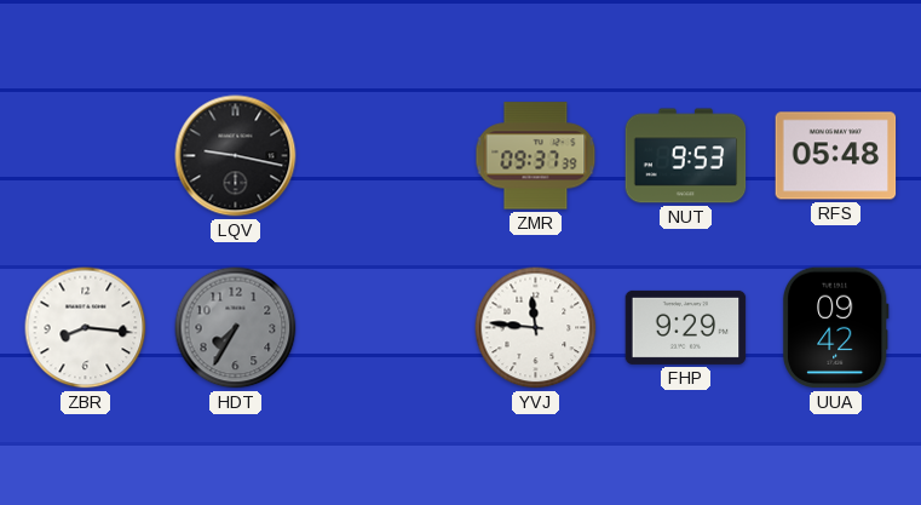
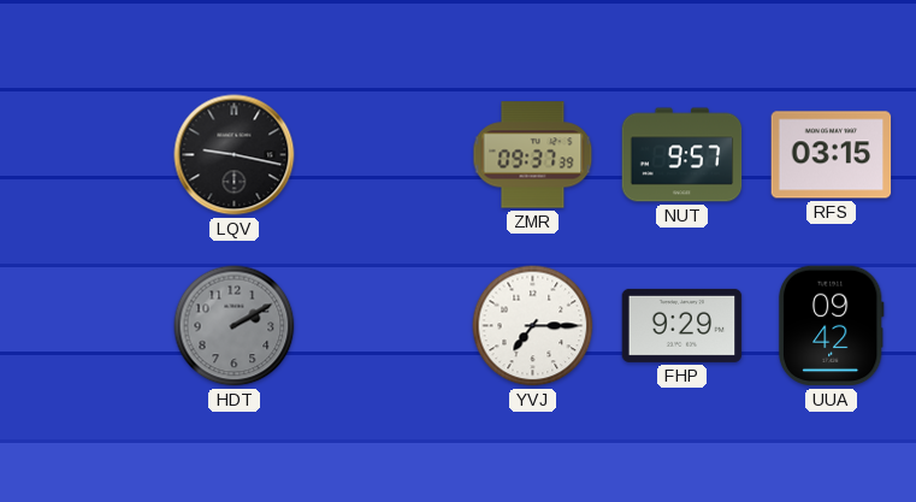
NUT: 9:53 -> 9:57 (682, 155)
RFS: 05:48 -> 03:15 (832, 155)
ZBR: 8:16 -> none (86, 328)
HDT: 7:35 -> 2:10 (235, 326)
YVJ: 11:46 -> 7:15 (533, 326)
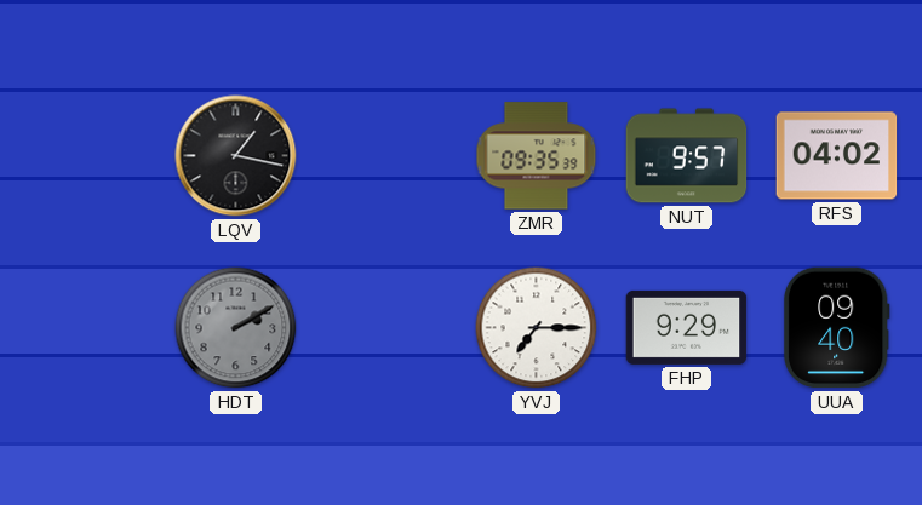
LQV: 9:17 -> 1:17 (236, 156)
ZMR: 09:37 -> 09:35 (537, 156)
RFS: 03:15 -> 04:02 (837, 156)
UUA: 09:42 -> 09:40 (836, 328)
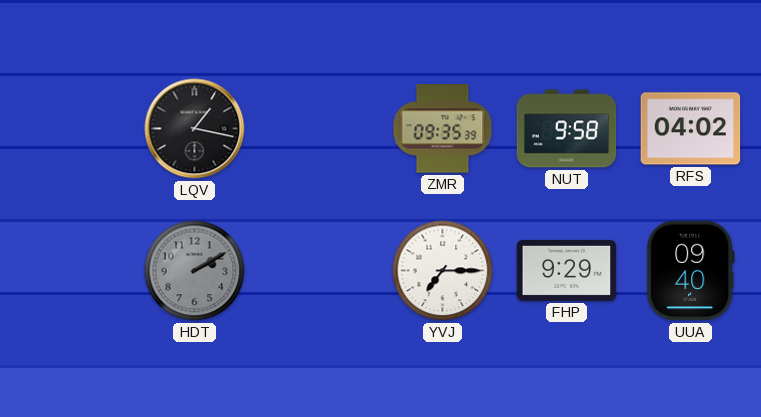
NUT: 9:57 -> 9:58 (567, 129)
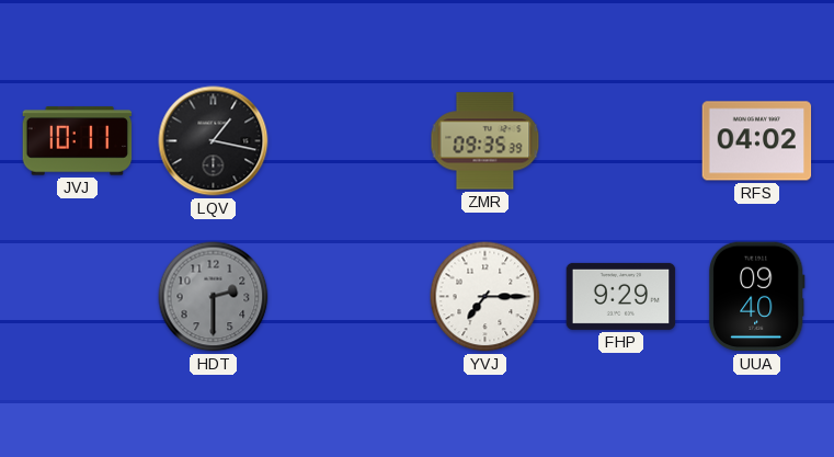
JVJ: none -> 10:11 (78, 141)
NUT: 9:58 -> none (567, 129)
HDT: 2:10 -> 2:30 (214, 297)
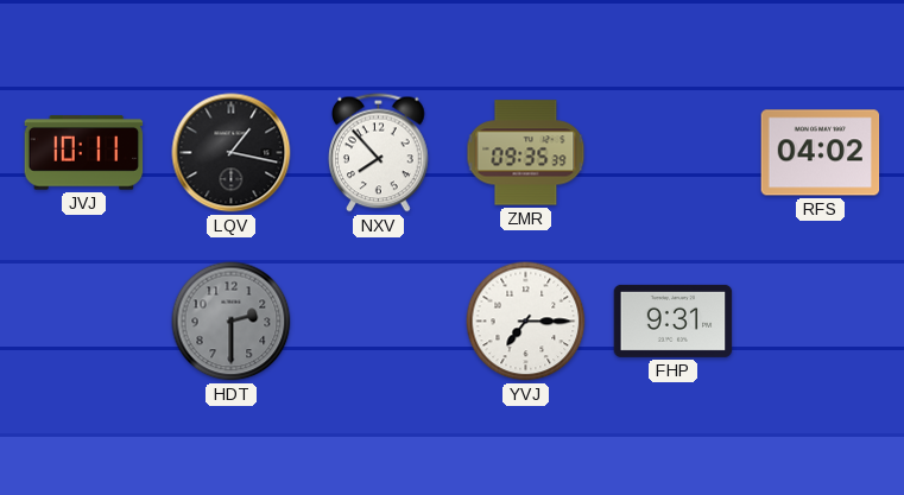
NXV: none -> 7:53 (379, 153)
FHP: 9:29 -> 9:31 (674, 321)
UUA: 09:40 -> none (756, 297)
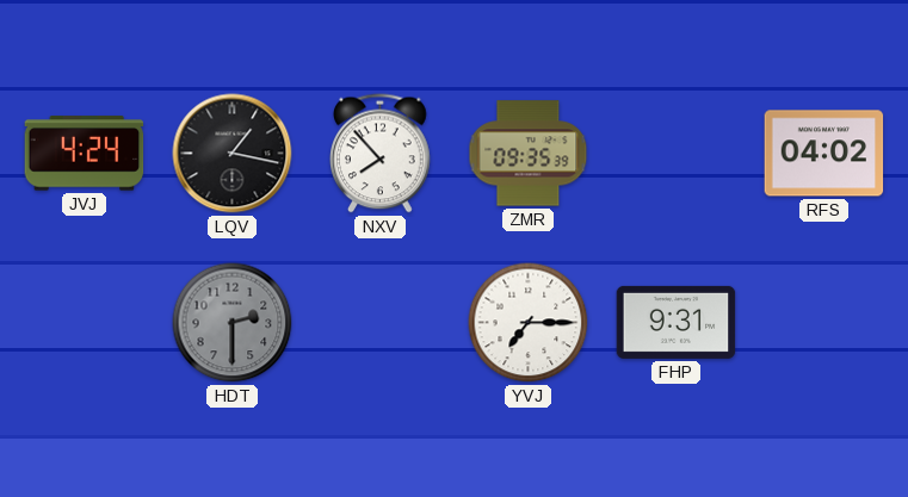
JVJ: 10:11 -> 4:24 (85, 154)
